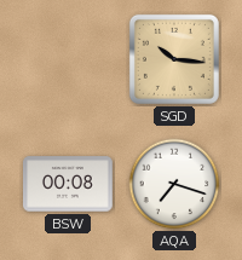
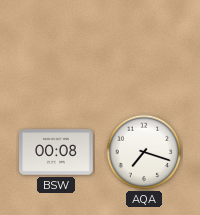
SGD: 10:16 -> none (174, 59)
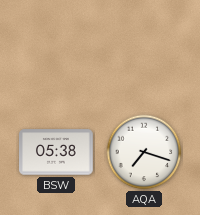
BSW: 00:08 -> 05:38 (57, 152)
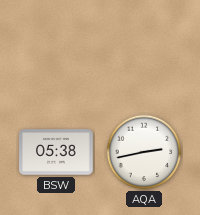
AQA: 7:18 -> 2:43 (144, 152)
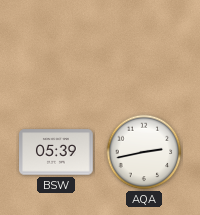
BSW: 05:38 -> 05:39 (57, 152)
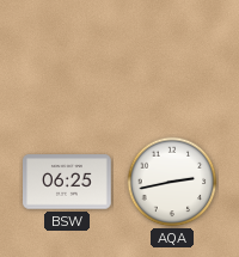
BSW: 05:39 -> 06:25 (68, 182)
